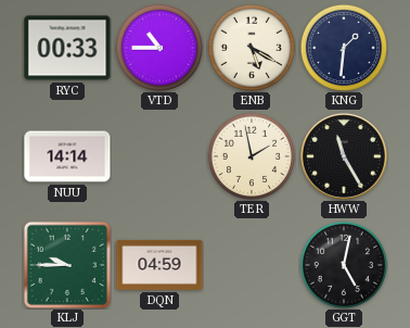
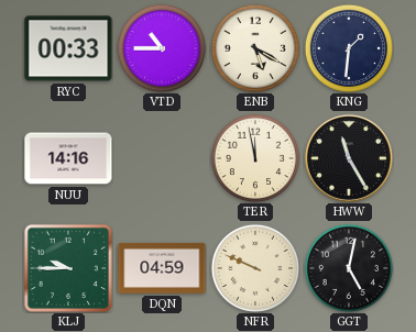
NUU: 14:14 -> 14:16 (68, 158)
TER: 1:58 -> 11:58 (255, 158)
NFR: none -> 9:49 (255, 268)
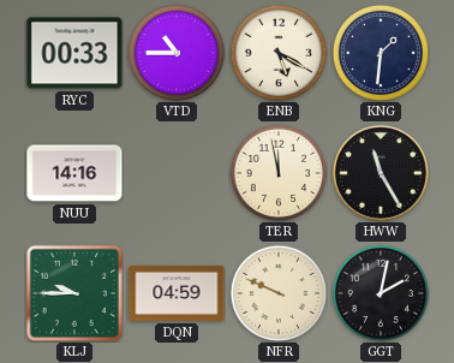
GGT: 5:02 -> 2:02 (381, 293)
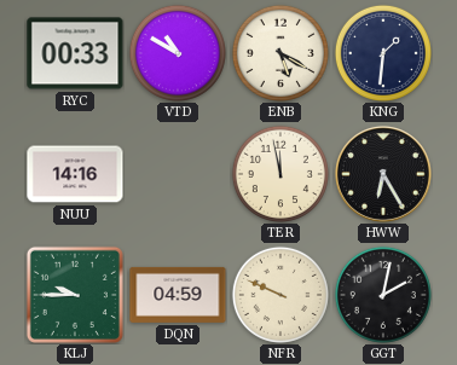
VTD: 10:45 -> 10:50 (178, 53)
HWW: 11:25 -> 6:25 (383, 174)
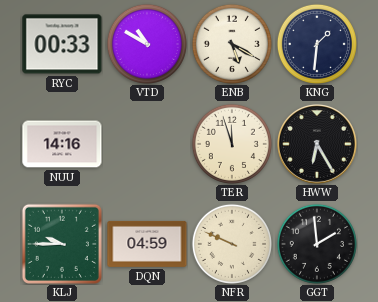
TER: 11:58 -> 11:57 (232, 144)
GGT: 2:02 -> 1:59 (317, 244)
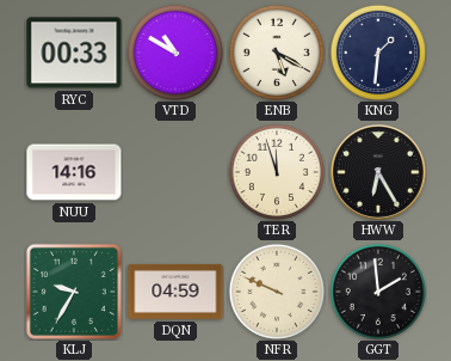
KLJ: 9:45 -> 9:35 (74, 292)
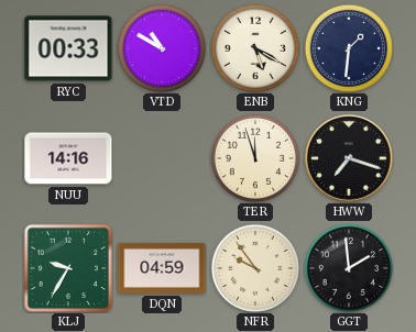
HWW: 6:25 -> 7:18 (349, 158)
NFR: 9:49 -> 9:54 (255, 268)
